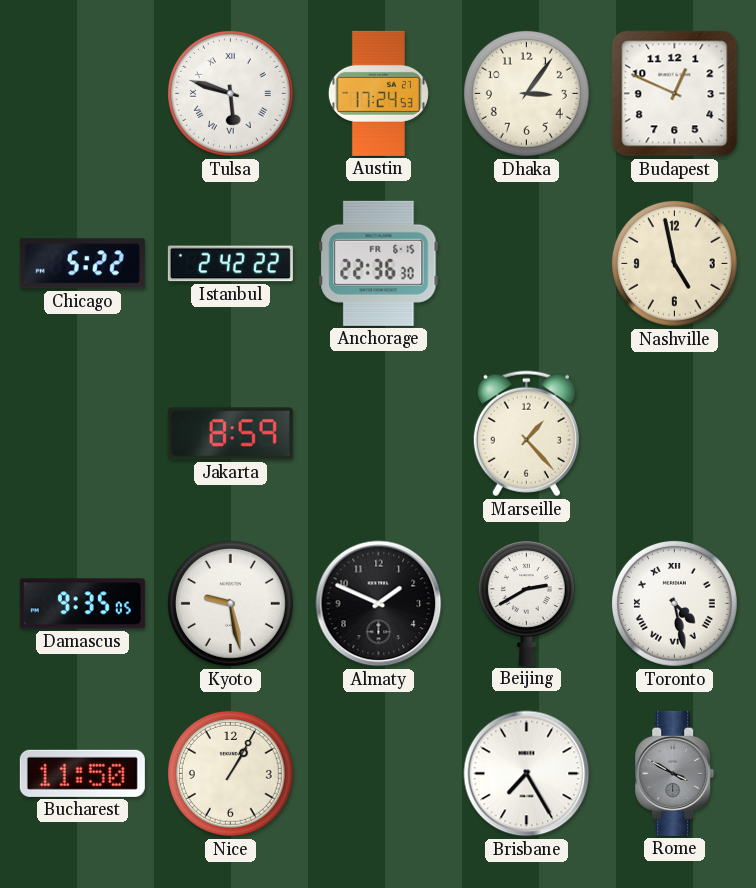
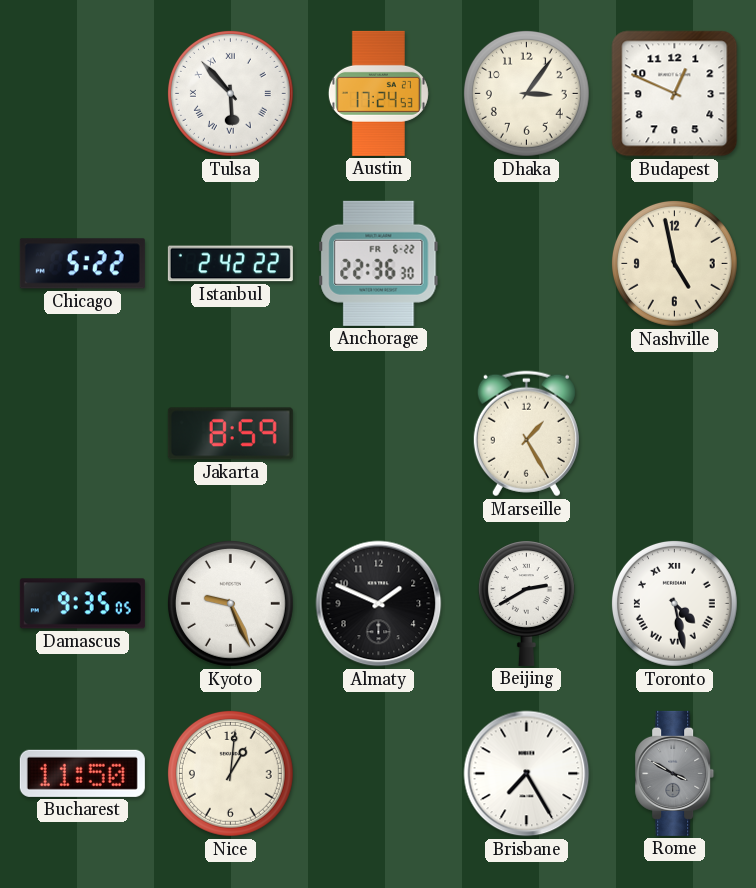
Tulsa: 5:48 -> 5:53 (230, 93)
Anchorage date: FR 6-15 -> FR 6-22 (379, 263)
Marseille: 1:23 -> 1:25 (526, 434)
Kyoto: 9:28 -> 9:26 (230, 603)
Nice: 1:05 -> 1:01 (230, 773)
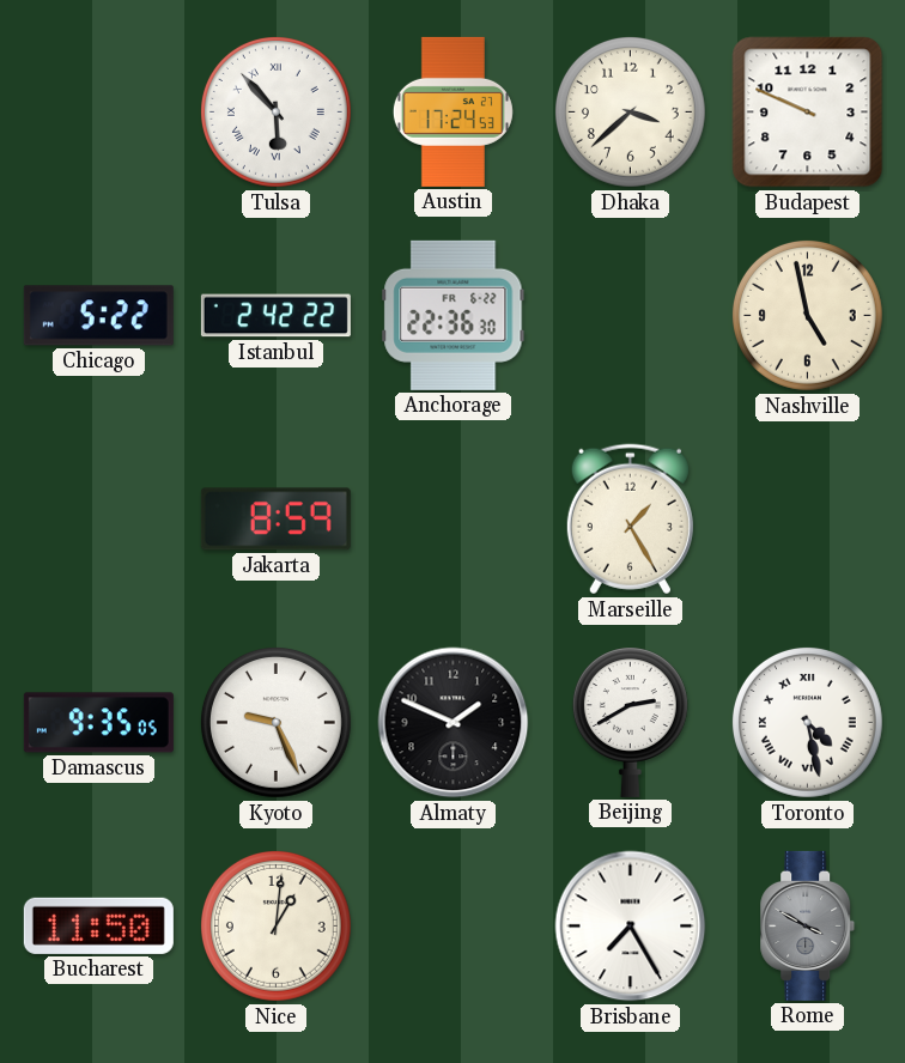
Dhaka: 3:06 -> 3:38 (630, 111)
Budapest: 12:49 -> 9:49 (808, 113)
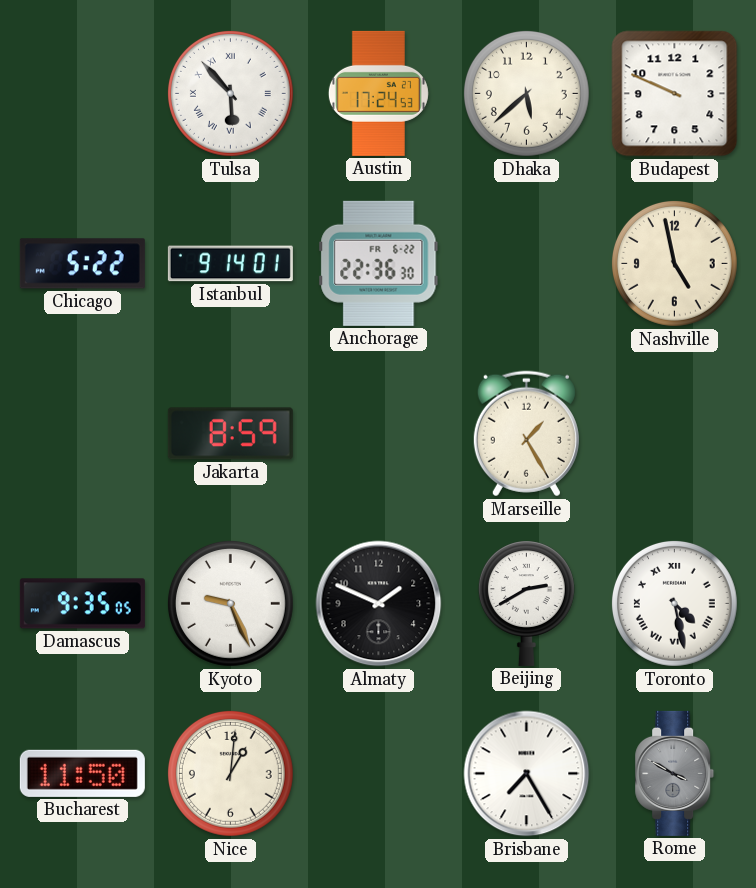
Dhaka: 3:38 -> 5:38 (526, 93)
Istanbul: 2:42 -> 9:14 (230, 264)
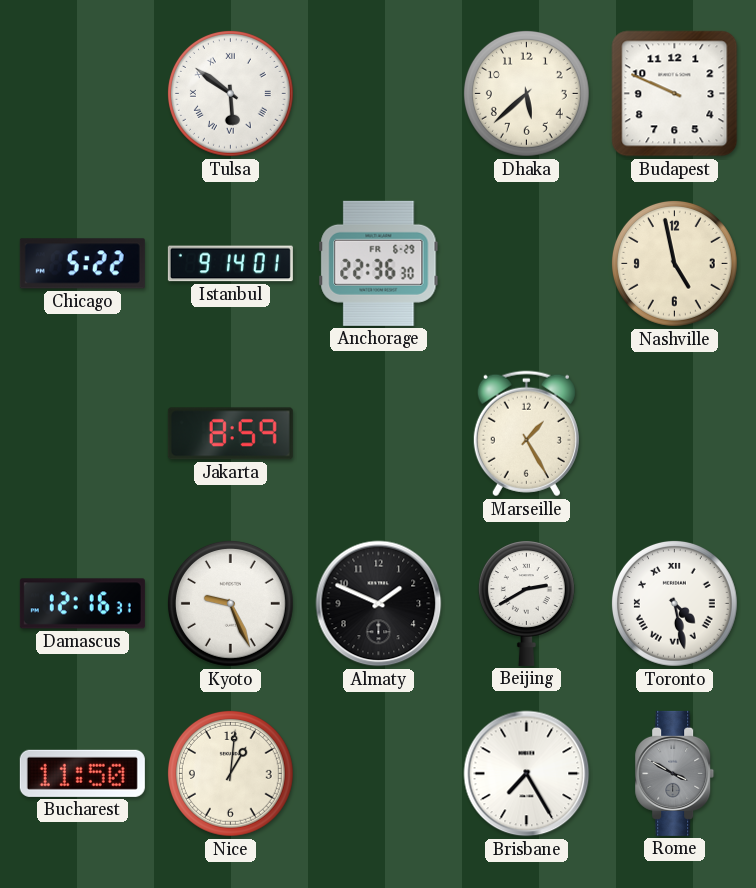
Tulsa: 5:53 -> 5:51 (230, 93)
Austin: 17:24 -> none (378, 93)
Anchorage date: FR 6-22 -> FR 6-29 (379, 263)
Damascus: 9:35 -> 12:16 (82, 604)
